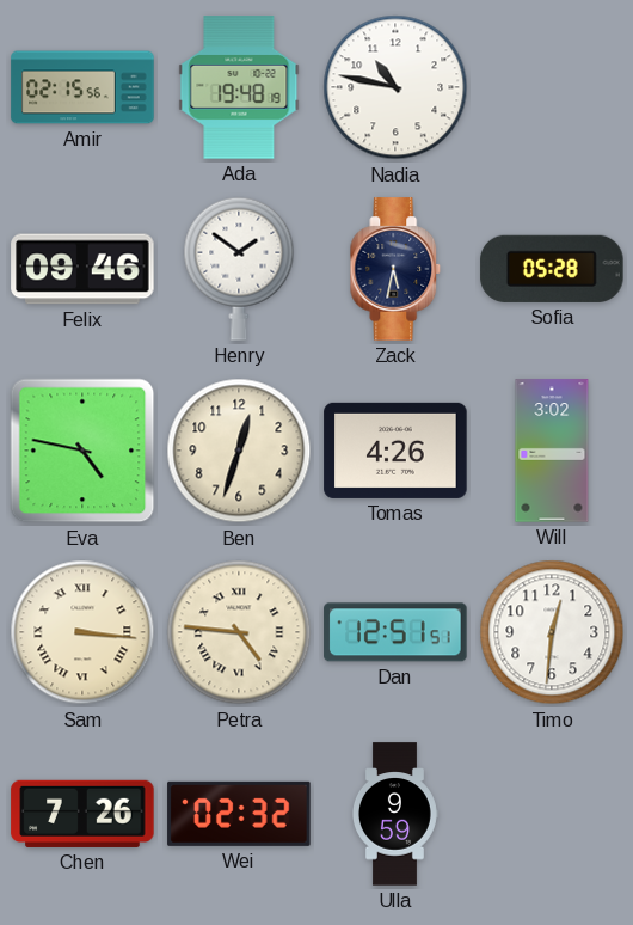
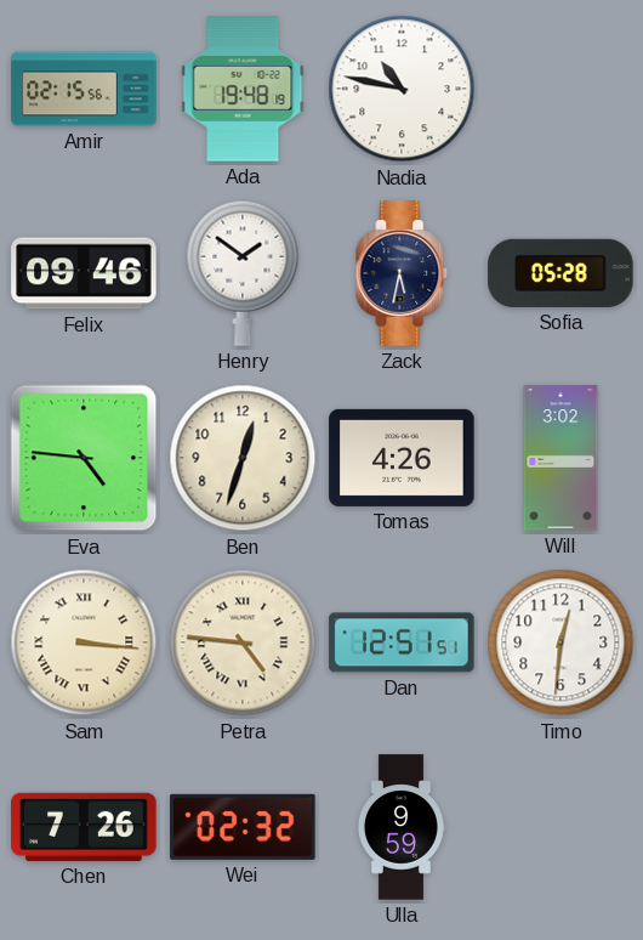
Eva: 4:47 -> 4:46 (84, 458)
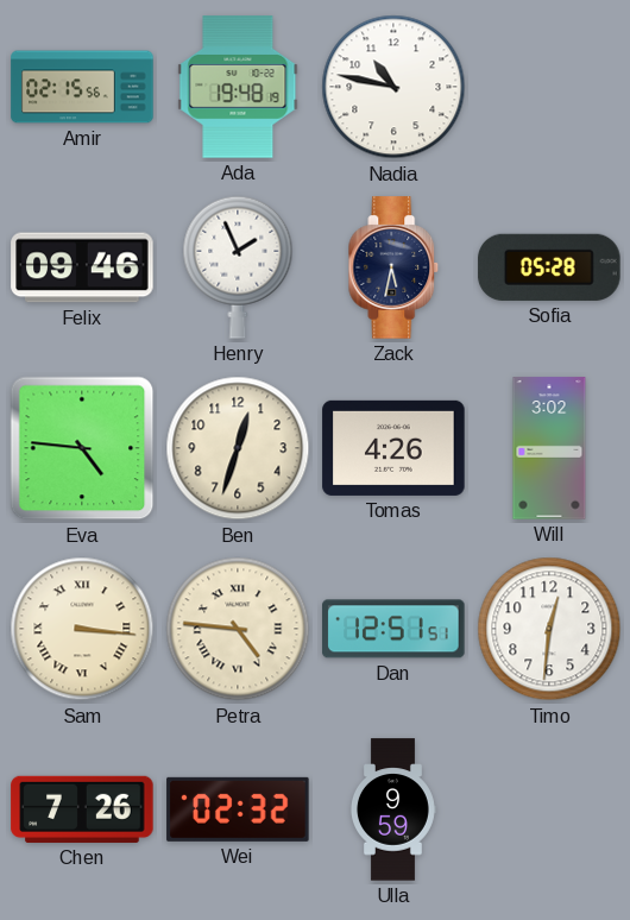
Henry: 1:51 -> 1:56 (238, 267)
